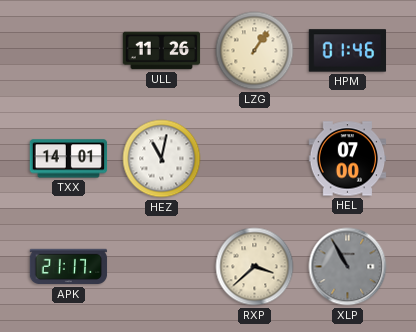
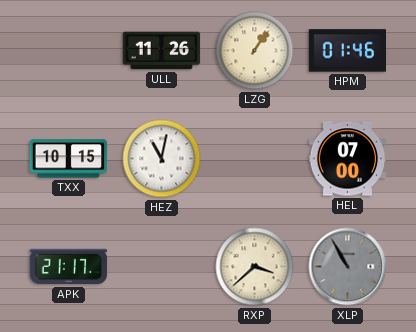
TXX: 14:01 -> 10:15 (69, 159)
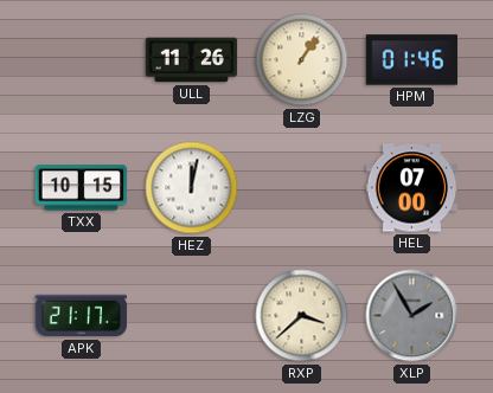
HEZ: 11:02 -> 12:02 (192, 188)
XLP: 10:55 -> 1:55 (412, 316)
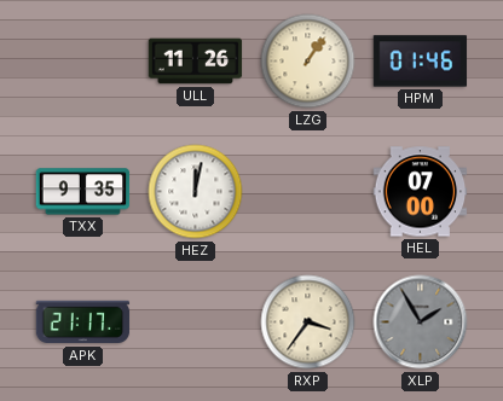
TXX: 10:15 -> 9:35 (83, 192)
RXP: 3:38 -> 3:36 (308, 322)
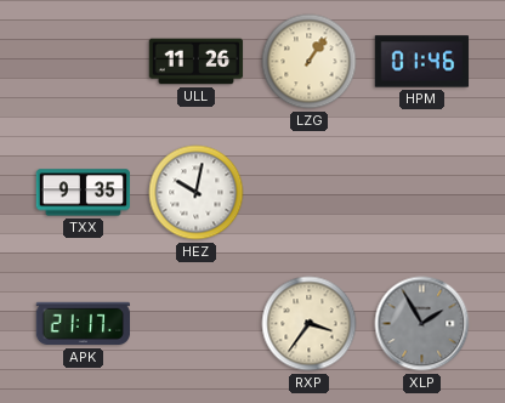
HEZ: 12:02 -> 10:02 (197, 193)
HEL: 07:00 -> none (421, 192)
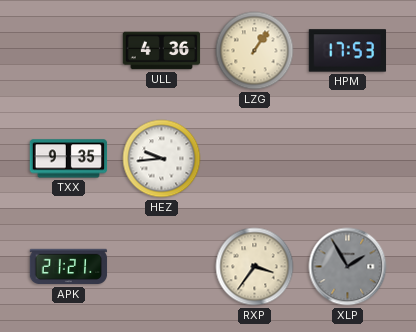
ULL: 11:26 -> 4:36 (162, 51)
HPM: 01:46 -> 17:53 (348, 51)
HEZ: 10:02 -> 9:44 (162, 159)
APK: 21:17 -> 21:21 (69, 267)
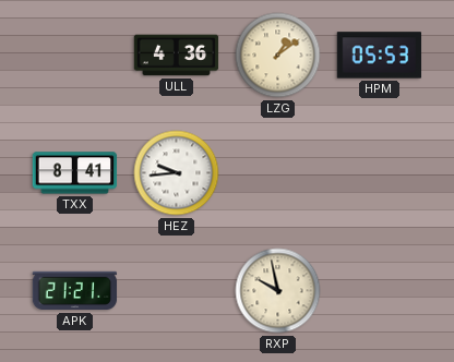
LZG: 1:06 -> 1:09 (278, 56)
HPM: 17:53 -> 05:53 (380, 56)
TXX: 9:35 -> 8:41 (75, 173)
RXP: 3:36 -> 9:58 (278, 291)
XLP: 1:55 -> none (348, 267)
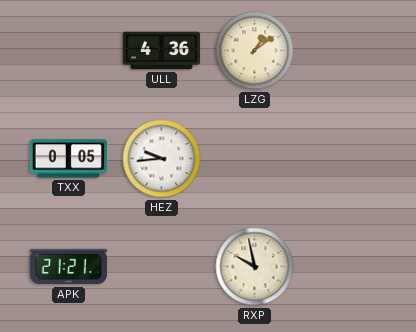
HPM: 05:53 -> none (380, 56)
TXX: 8:41 -> 0:05 (69, 159)
